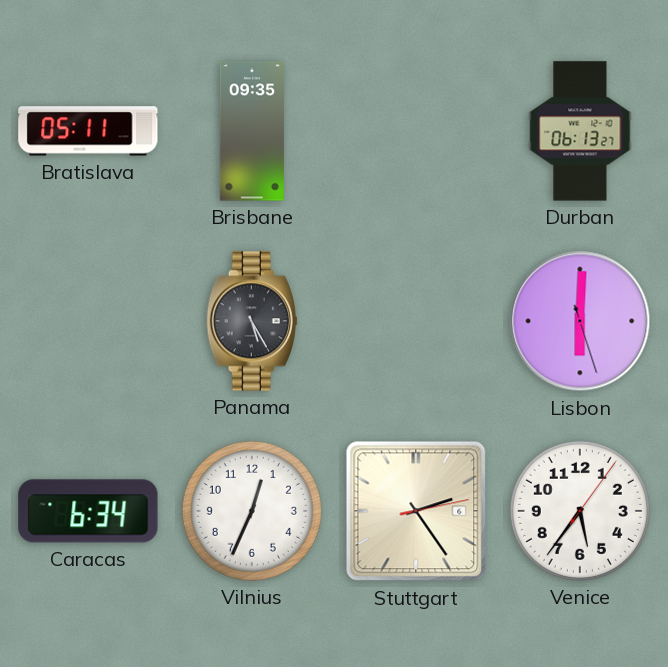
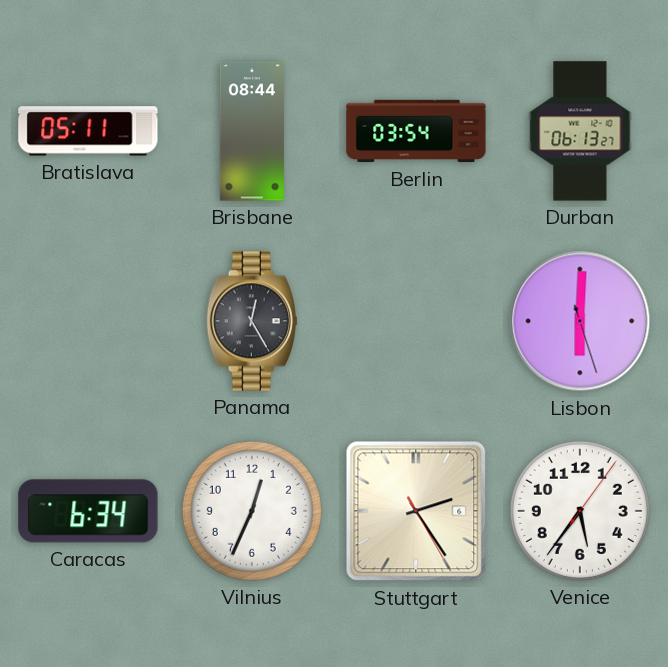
Brisbane: 09:35 -> 08:44 (252, 131)
Berlin: none -> 03:54 (416, 131)
Panama: 5:25 -> 12:25 (252, 321)
Stuttgart: 2:24:13 -> 2:24:25 (416, 511)
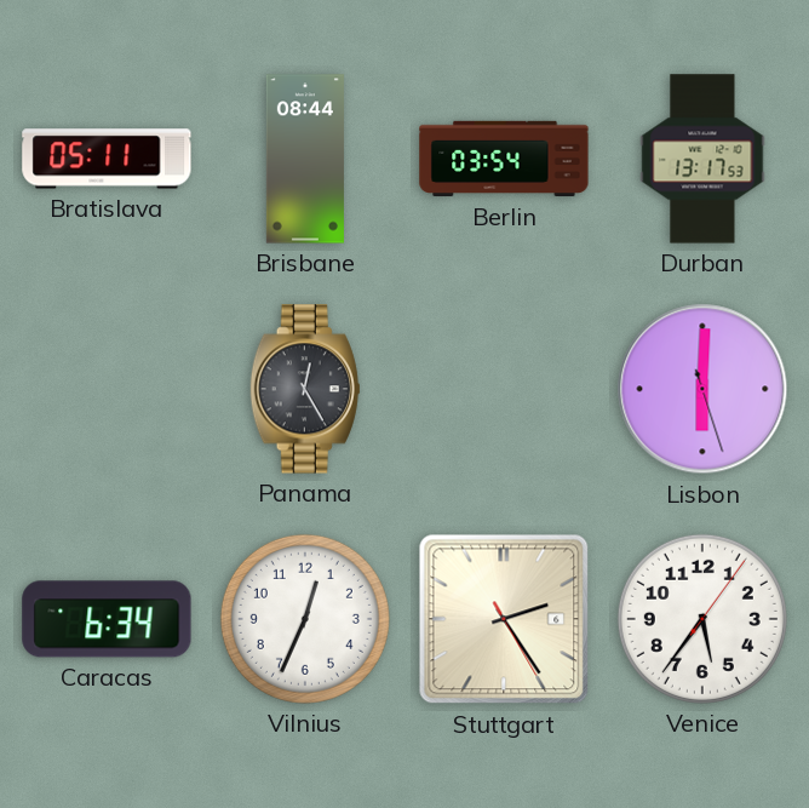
Durban: 06:13 -> 13:17 (702, 159)
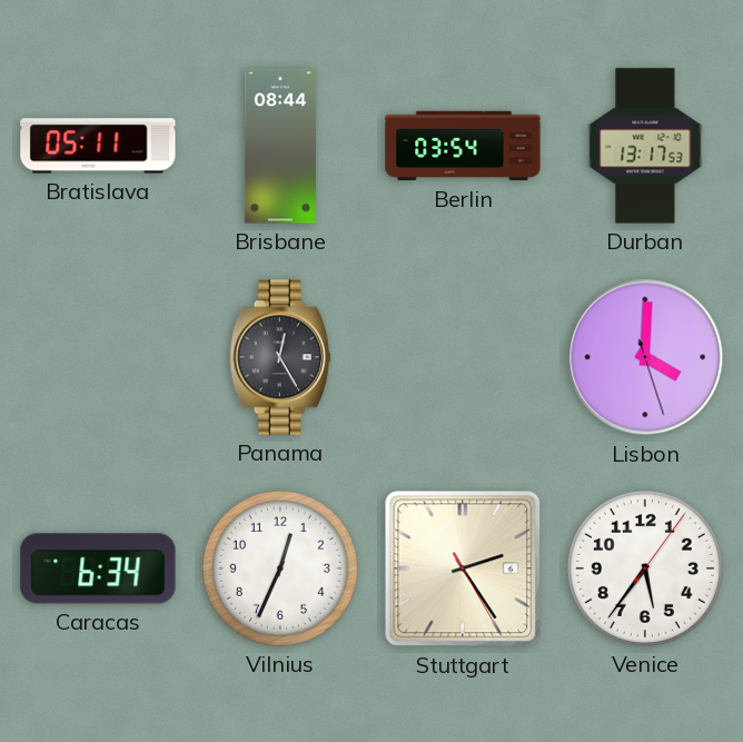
Lisbon: 6:00 -> 4:00 (645, 357)
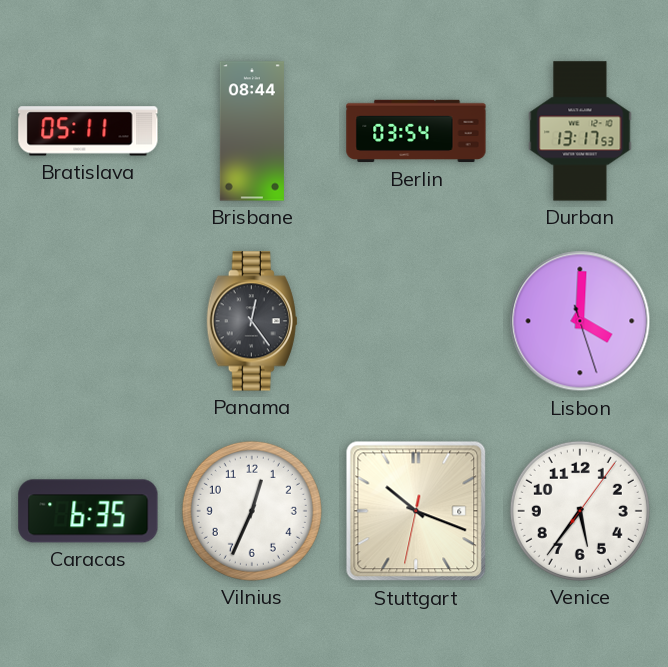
Panama: 12:25 -> 12:24 (252, 321)
Caracas: 6:34 -> 6:35 (88, 511)
Stuttgart: 2:24 -> 10:18 (416, 511)
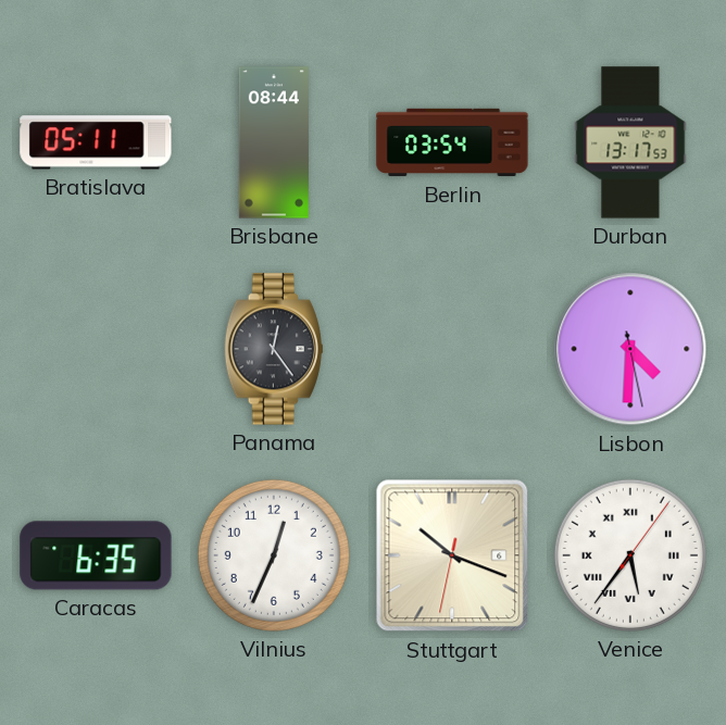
Lisbon: 4:00 -> 4:30 (630, 349)
Venice numerals: Arabic -> Roman (630, 555)
